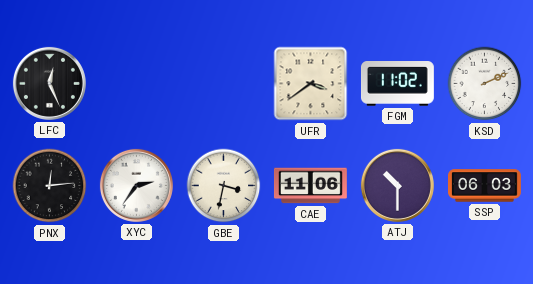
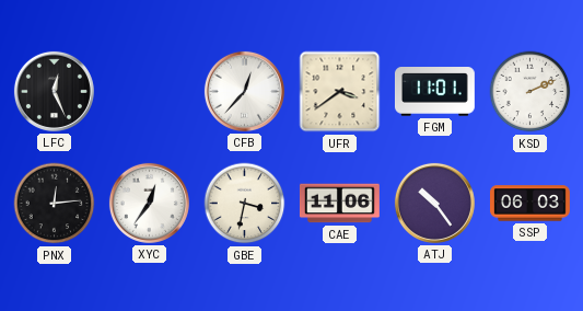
CFB: none -> 12:37 (244, 91)
FGM: 11:02 -> 11:01 (434, 92)
XYC: 2:36 -> 12:36 (149, 203)
ATJ: 10:30 -> 10:24 (434, 203)
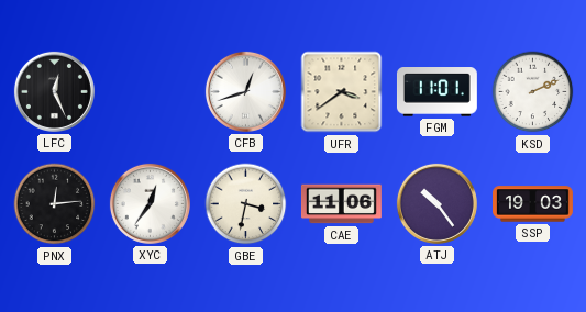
CFB: 12:37 -> 12:42 (245, 91)
SSP: 06:03 -> 19:03 (533, 204)
